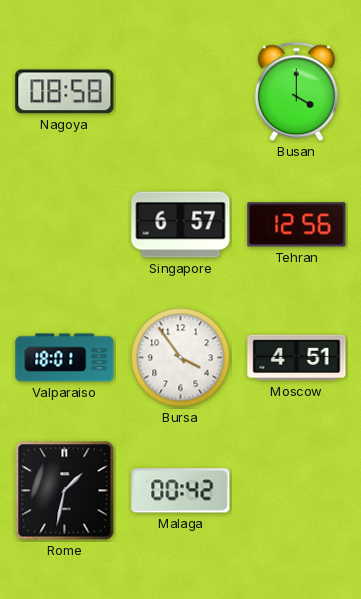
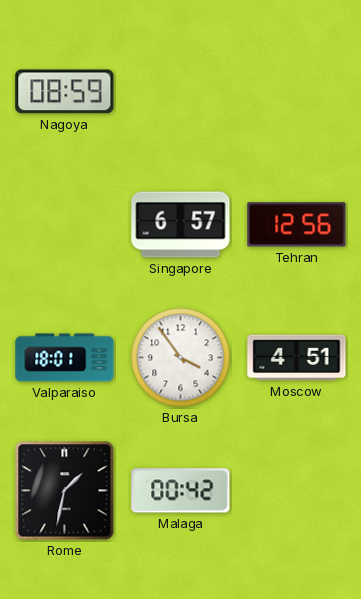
Nagoya: 08:58 -> 08:59 (65, 92)
Busan: 4:00 -> none (296, 92)
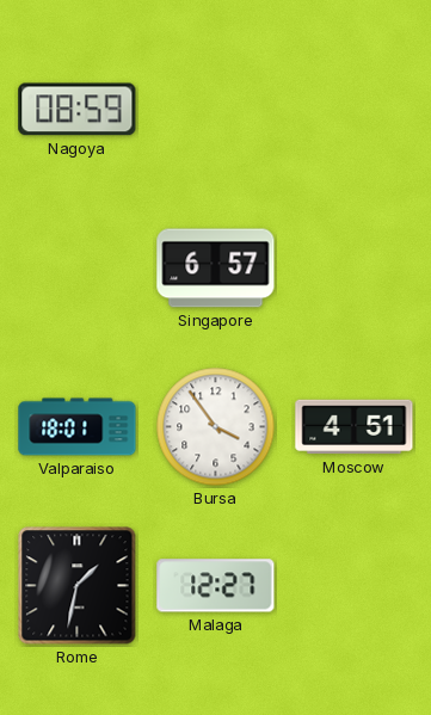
Tehran: 12:56 -> none (297, 225)
Malaga: 00:42 -> 12:27 (216, 586)
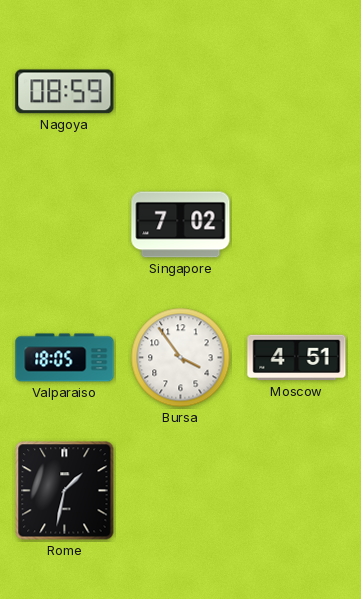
Singapore: 6:57 -> 7:02 (181, 225)
Valparaiso: 18:01 -> 18:05 (65, 358)
Malaga: 12:27 -> none (216, 586)
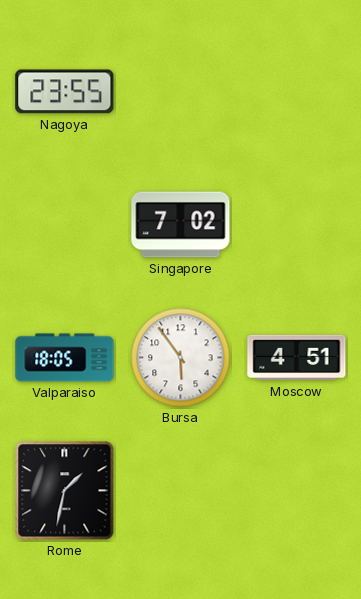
Nagoya: 08:59 -> 23:55 (65, 92)
Bursa: 3:54 -> 5:54 (181, 358)
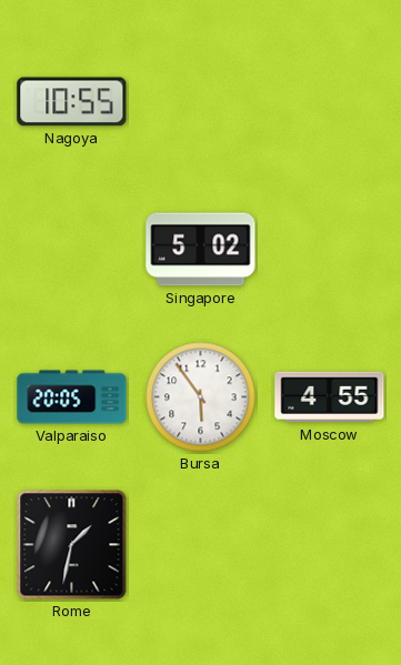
Nagoya: 23:55 -> 10:55 (72, 102)
Singapore: 7:02 -> 5:02 (201, 250)
Valparaiso: 18:05 -> 20:05 (72, 397)
Moscow: 4:51 -> 4:55 (330, 397)
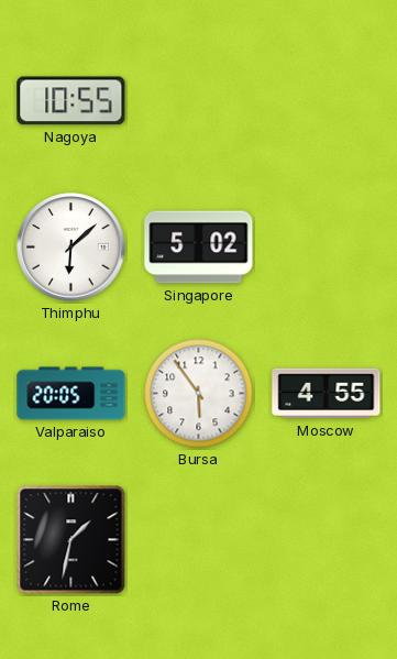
Thimphu: none -> 6:08 (71, 248)
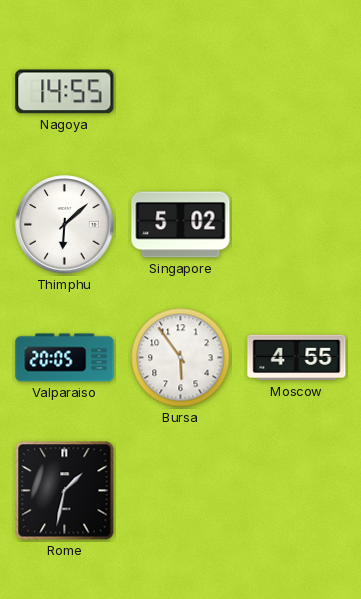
Nagoya: 10:55 -> 14:55 (65, 92)
